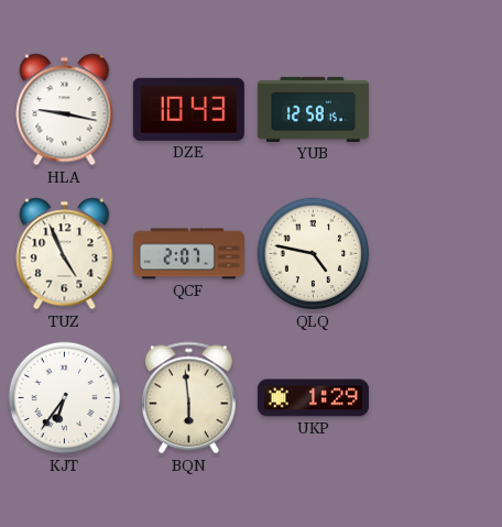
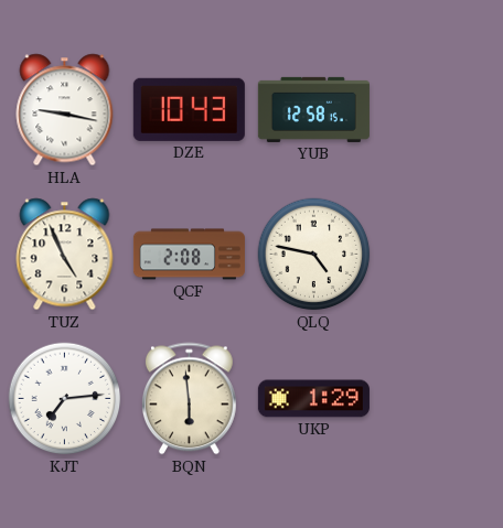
QCF: 2:07 -> 2:08 (189, 255)
KJT: 6:36 -> 7:14 (65, 399)
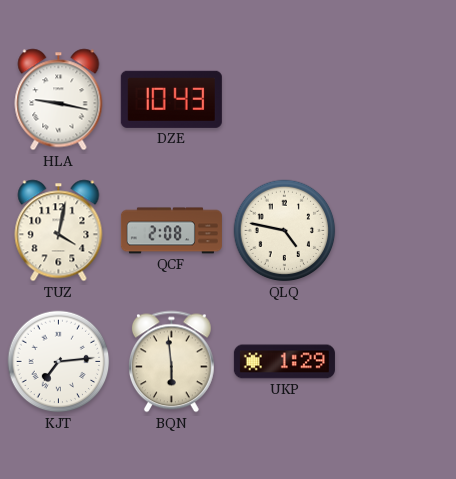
YUB: 12:58 -> none (313, 109)
TUZ: 4:56 -> 4:02 (59, 231)
